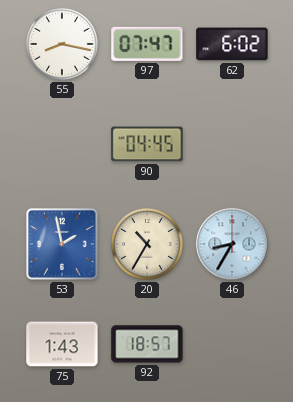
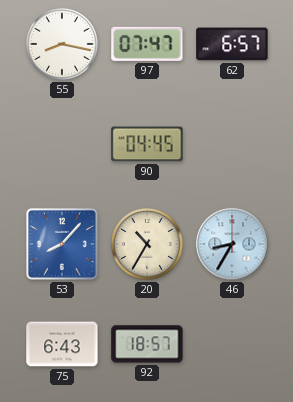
62: 6:02 -> 6:57 (232, 44)
53: 1:58 -> 8:07 (63, 245)
75: 1:43 -> 6:43 (62, 344)
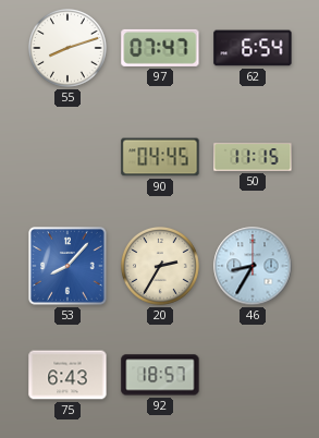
55: 8:17 -> 8:12 (69, 49)
62: 6:57 -> 6:54 (253, 48)
50: none -> 11:15 (253, 157)
20: 10:35 -> 2:35 (161, 267)
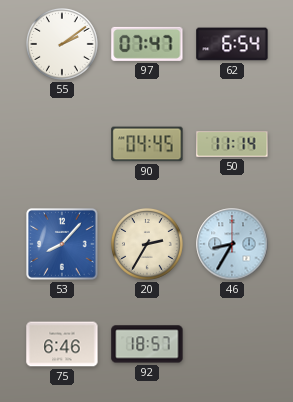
55: 8:12 -> 2:09 (63, 45)
50: 11:15 -> 11:14 (232, 144)
75: 6:43 -> 6:46 (62, 344)
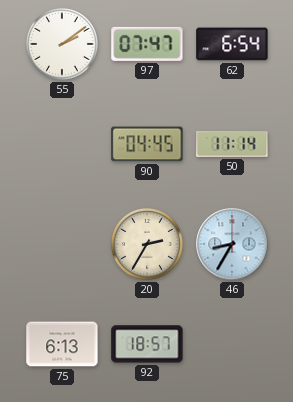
53: 8:07 -> none (63, 245)
75: 6:46 -> 6:13 (62, 344)
